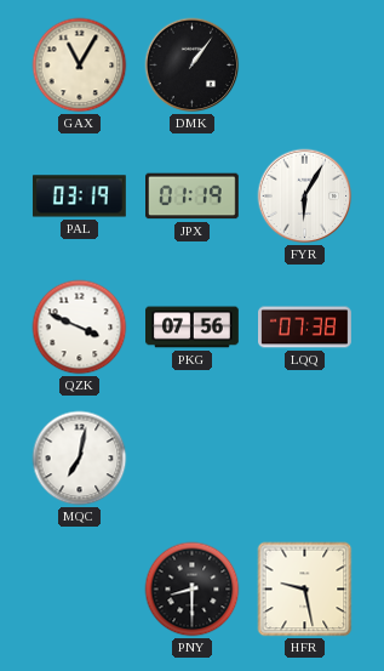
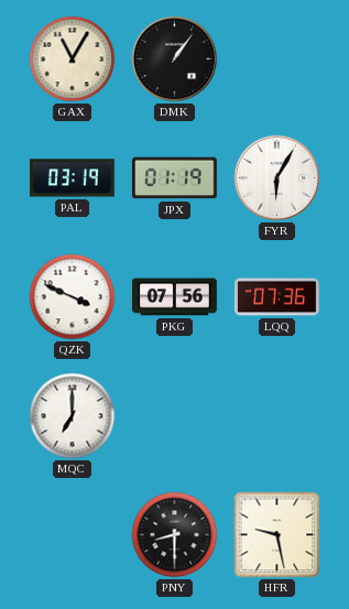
LQQ: 07:38 -> 07:36 (277, 297)
MQC: 7:02 -> 7:00 (73, 416)
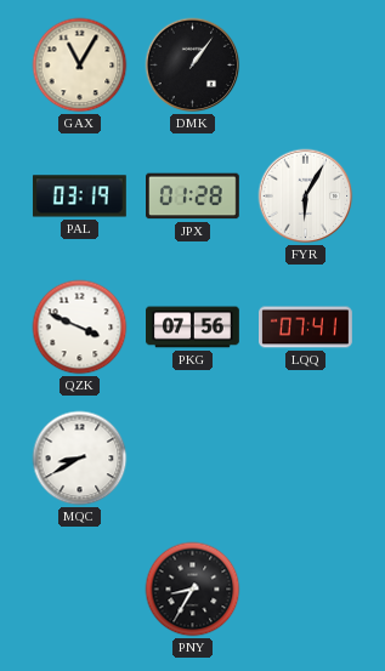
JPX: 01:19 -> 01:28 (193, 197)
LQQ: 07:36 -> 07:41 (306, 328)
MQC: 7:00 -> 8:40 (80, 459)
PNY: 8:30 -> 8:35 (193, 590)
HFR: 9:28 -> none (277, 535)
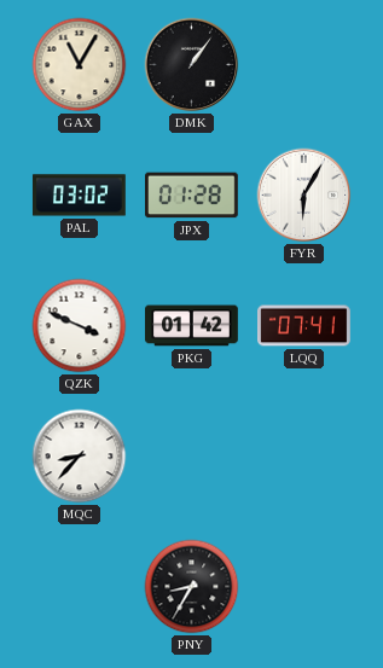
PAL: 03:19 -> 03:02 (79, 196)
PKG: 07:56 -> 01:42 (192, 326)
MQC: 8:40 -> 8:37 (80, 457)
